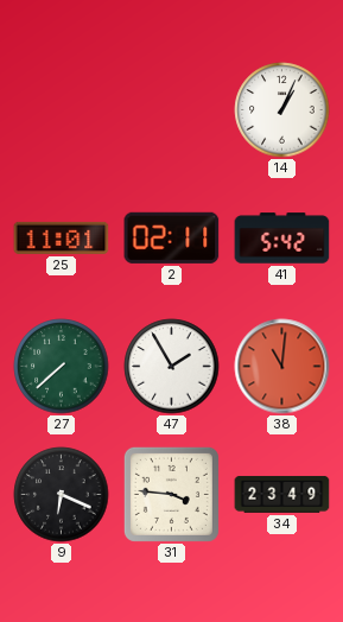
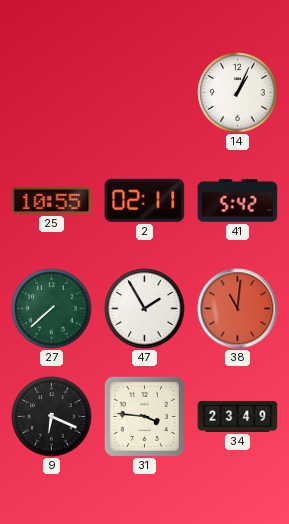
25: 11:01 -> 10:55 (52, 200)
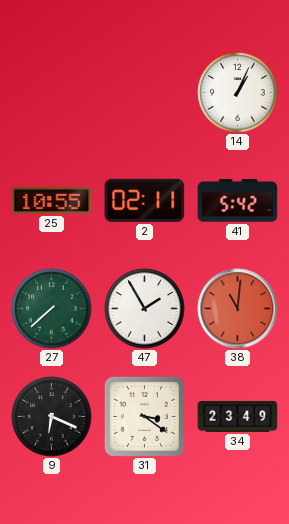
31: 3:46 -> 3:21 (144, 416)
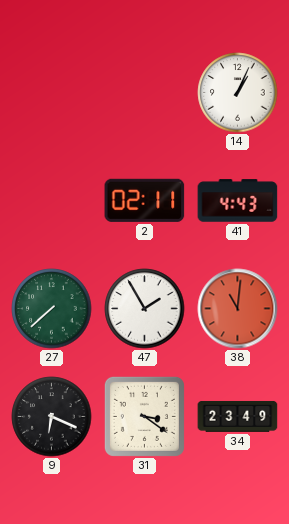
25: 10:55 -> none (52, 200)
41: 5:42 -> 4:43 (238, 201)
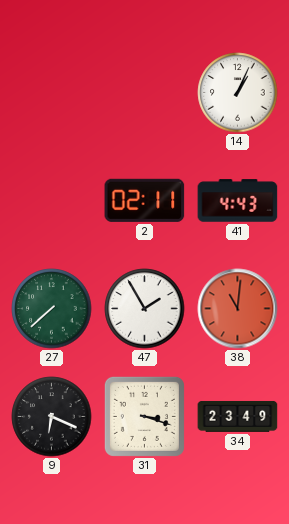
31: 3:21 -> 3:18 (144, 416)
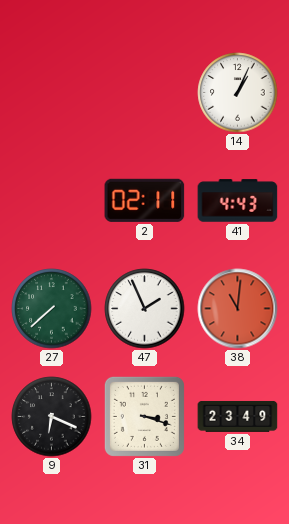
47: 1:55 -> 1:56 (145, 309)
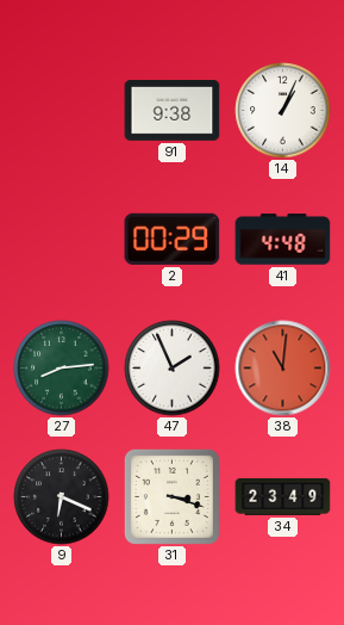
91: none -> 9:38 (173, 111)
2: 02:11 -> 00:29 (173, 239)
41: 4:43 -> 4:48 (283, 240)
27: 7:38 -> 8:14 (62, 369)
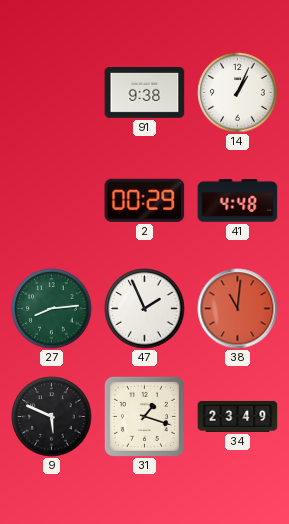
9: 6:19 -> 5:49 (52, 417)
31: 3:18 -> 1:18 (144, 416)
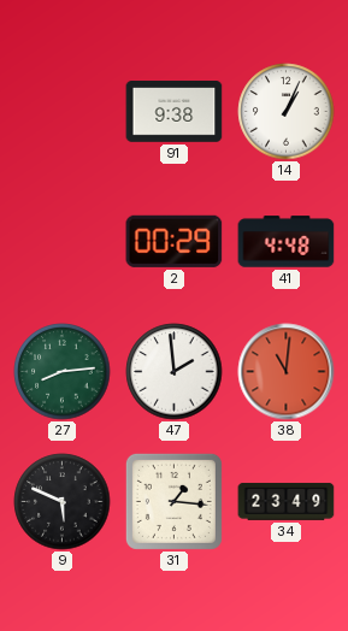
47: 1:56 -> 1:59 (175, 372)
31: 1:18 -> 1:16 (173, 501)
